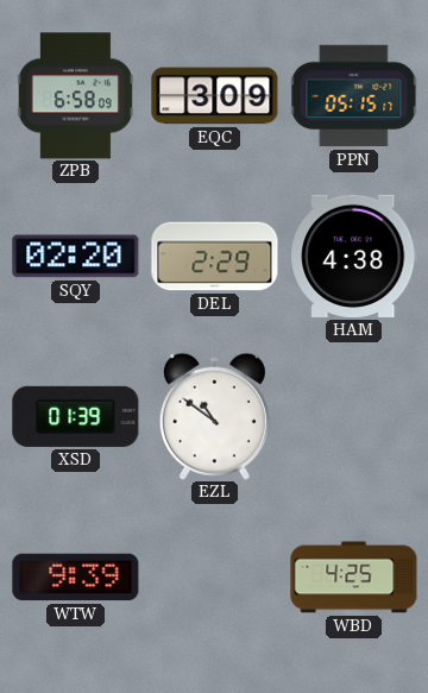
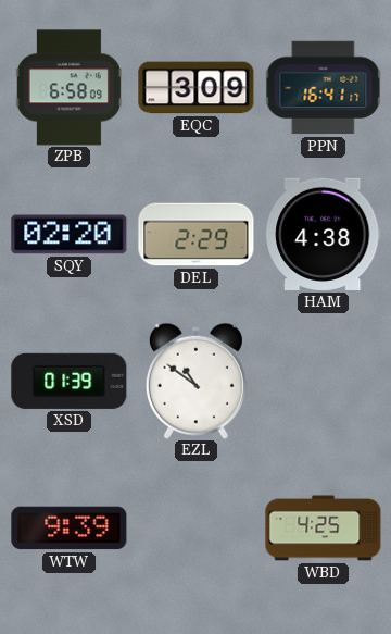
PPN: 05:15 -> 16:41 (323, 88)
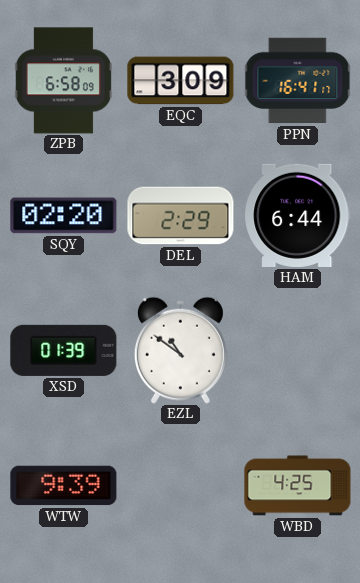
HAM: 4:38 -> 6:44 (298, 215)
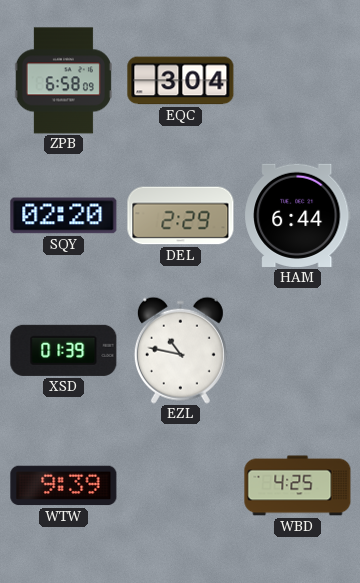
EQC: 3:09 -> 3:04 (181, 81)
PPN: 16:41 -> none (297, 81)
EZL: 10:51 -> 10:47 (180, 350)
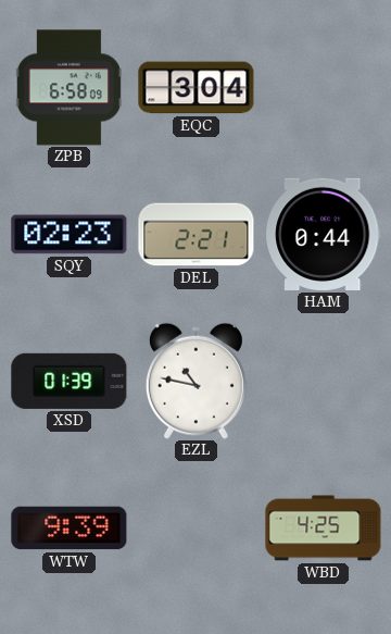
SQY: 02:20 -> 02:23 (70, 235)
DEL: 2:29 -> 2:21 (197, 235)
HAM: 6:44 -> 0:44 (324, 234)
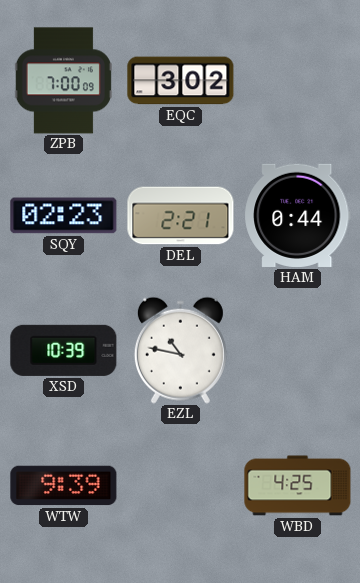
ZPB: 6:58 -> 7:00 (63, 81)
EQC: 3:04 -> 3:02 (181, 81)
XSD: 01:39 -> 10:39 (64, 350)
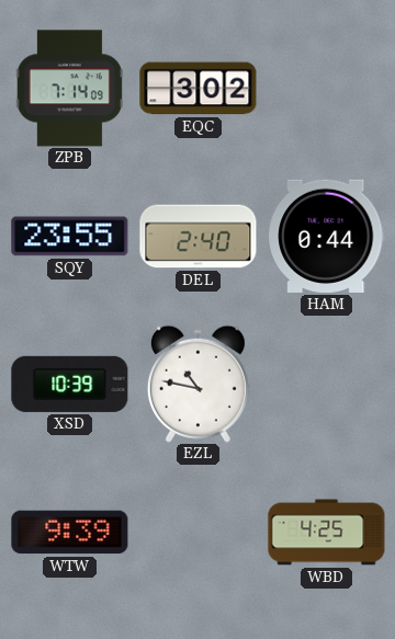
ZPB: 7:00 -> 7:14 (69, 89)
SQY: 02:23 -> 23:55 (70, 237)
DEL: 2:21 -> 2:40 (199, 237)
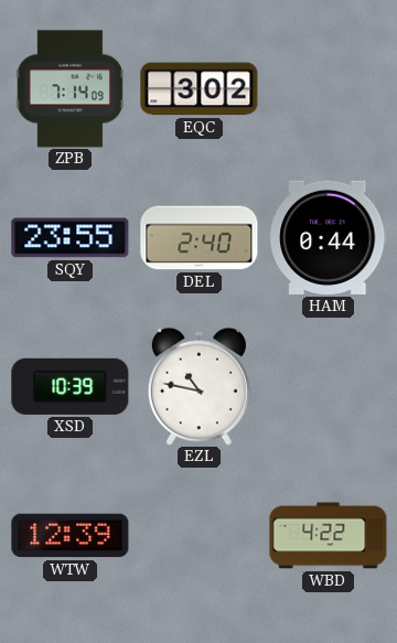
WTW: 9:39 -> 12:39 (71, 536)
WBD: 4:25 -> 4:22 (329, 536)
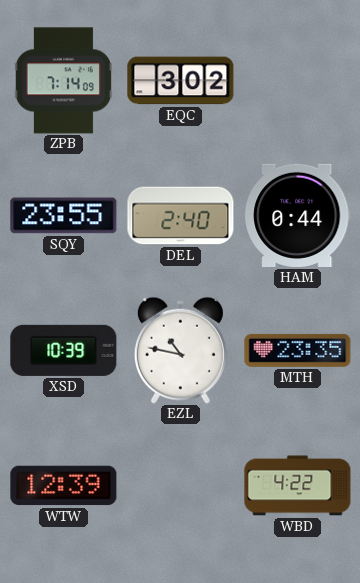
MTH: none -> 23:35 (298, 350)
